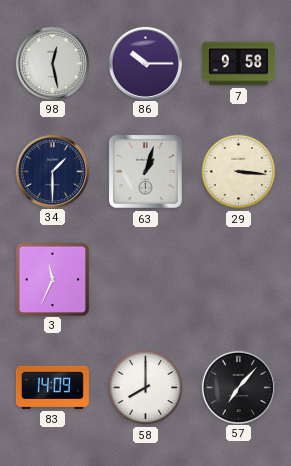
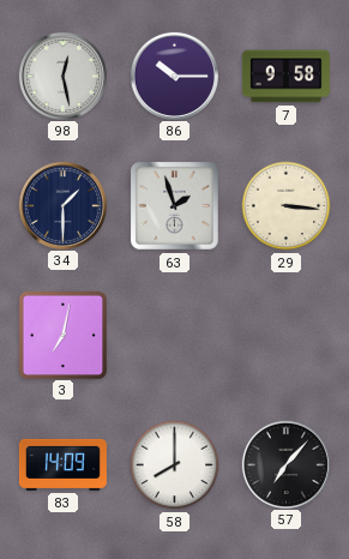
63: 1:03 -> 1:57 (174, 205)
3: 11:34 -> 7:02 (62, 335)
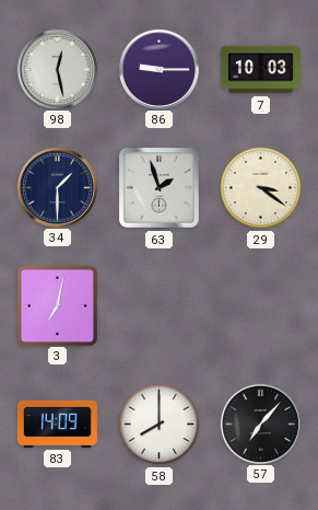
86: 10:15 -> 9:15 (158, 69)
7: 9:58 -> 10:03 (260, 70)
29: 3:16 -> 3:21 (261, 188)
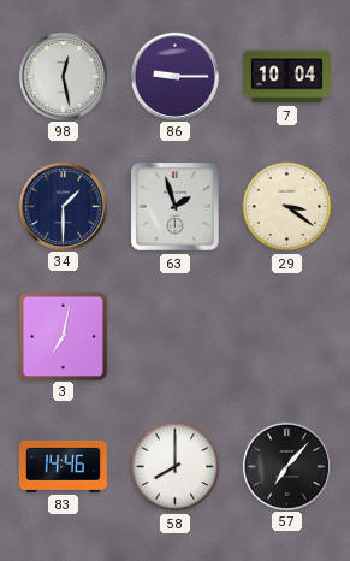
7: 10:03 -> 10:04 (286, 77)
83: 14:09 -> 14:46 (63, 466)
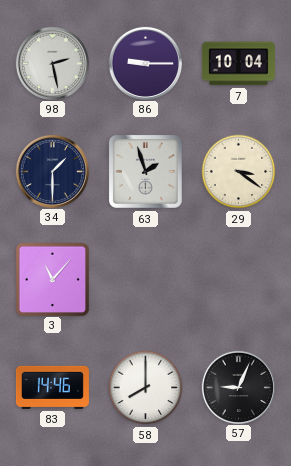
98: 12:28 -> 2:28 (52, 63)
3: 7:02 -> 11:07 (52, 279)
57: 7:07 -> 9:04 (238, 387)
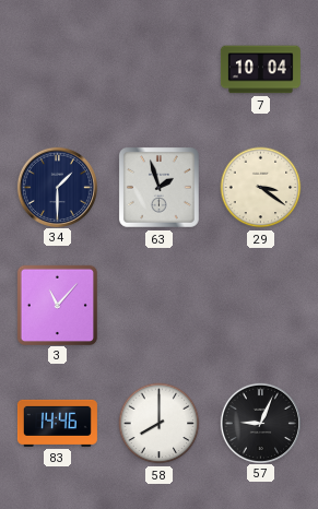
98: 2:28 -> none (52, 63)
86: 9:15 -> none (145, 63)
